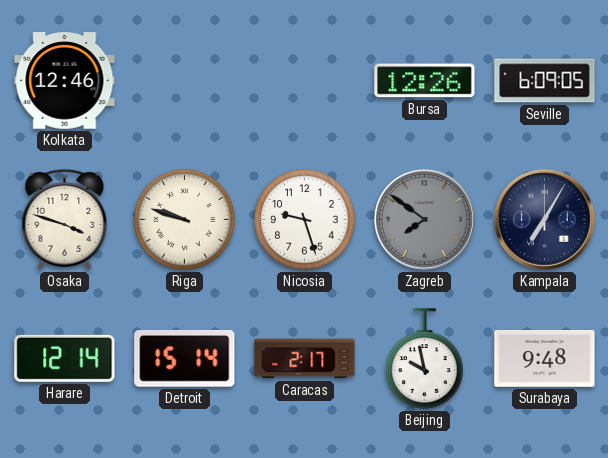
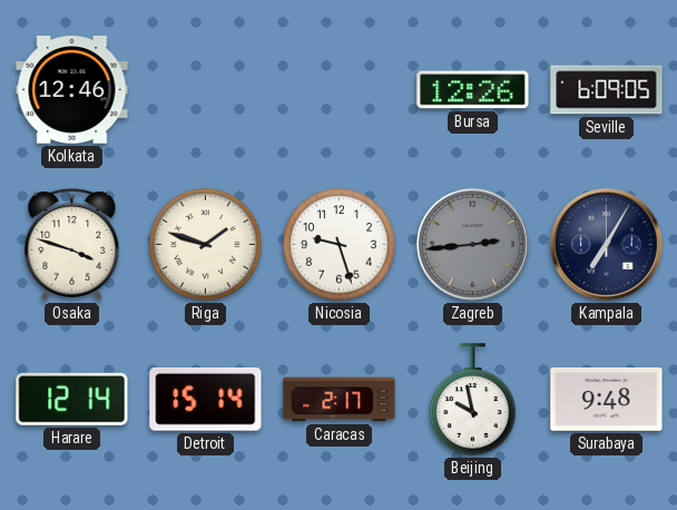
Riga: 9:48 -> 1:48 (206, 245)
Zagreb: 7:51 -> 2:44 (473, 245)
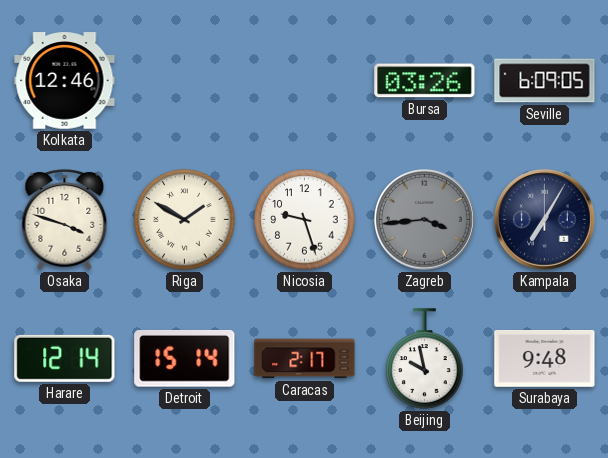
Bursa: 12:26 -> 03:26 (425, 81)
Riga: 1:48 -> 1:50 (185, 220)
Zagreb: 2:44 -> 3:44 (425, 220)
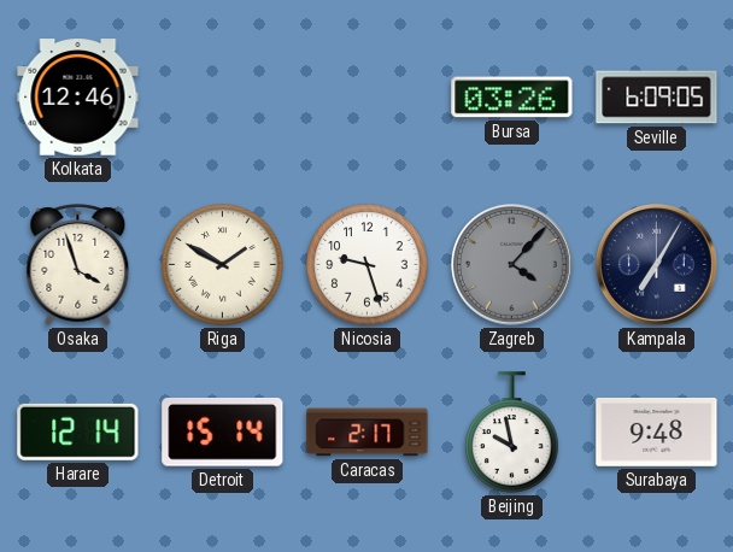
Osaka: 3:48 -> 3:57 (78, 265)
Zagreb: 3:44 -> 4:07 (512, 265)
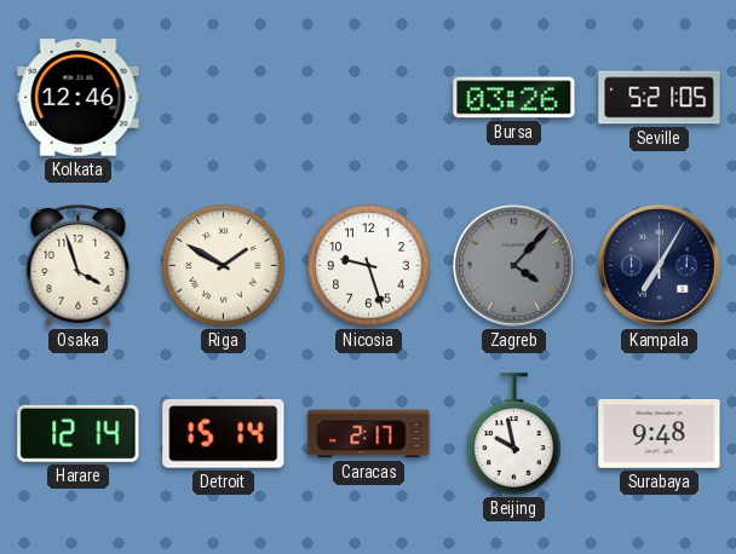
Seville: 6:09 -> 5:21 (660, 98)
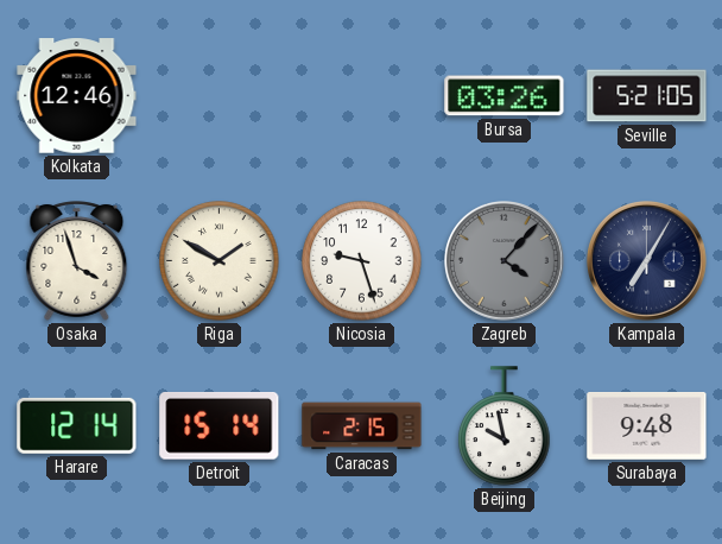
Caracas: 2:17 -> 2:15 (362, 426)
